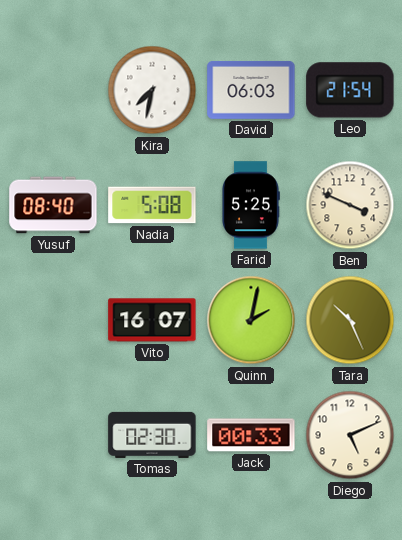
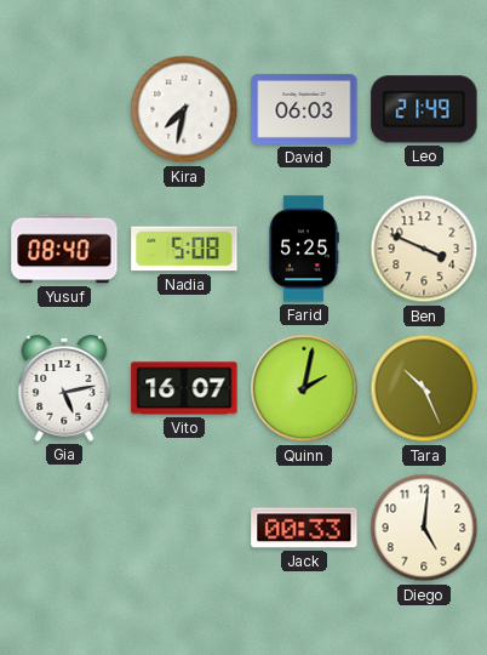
Leo: 21:54 -> 21:49 (424, 109)
Gia: none -> 5:13 (64, 388)
Tomas: 02:30 -> none (152, 435)
Diego: 5:11 -> 5:01 (424, 528)
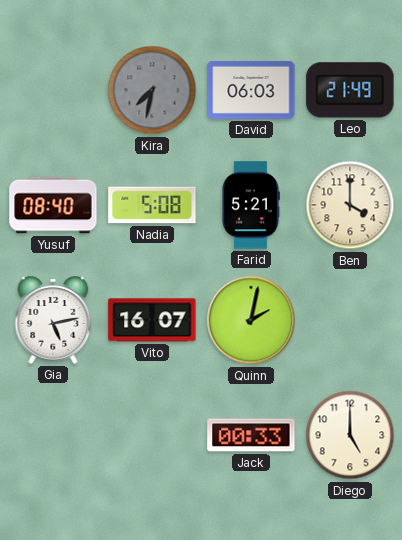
Kira dial: white -> grey (152, 90)
Farid: 5:25 -> 5:21 (251, 205)
Ben: 3:49 -> 4:00 (350, 205)
Tara: 10:26 -> none (424, 388)
Diego: 5:01 -> 5:00 (350, 435)
